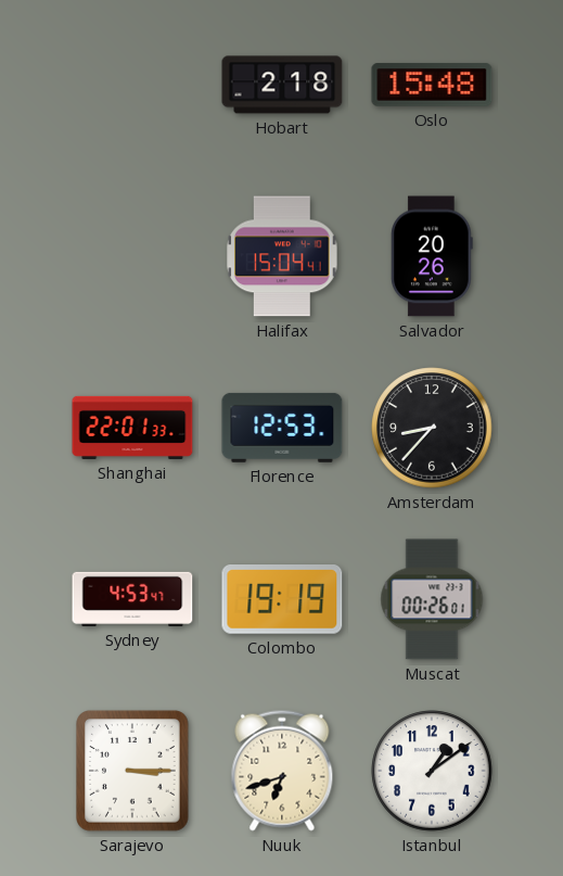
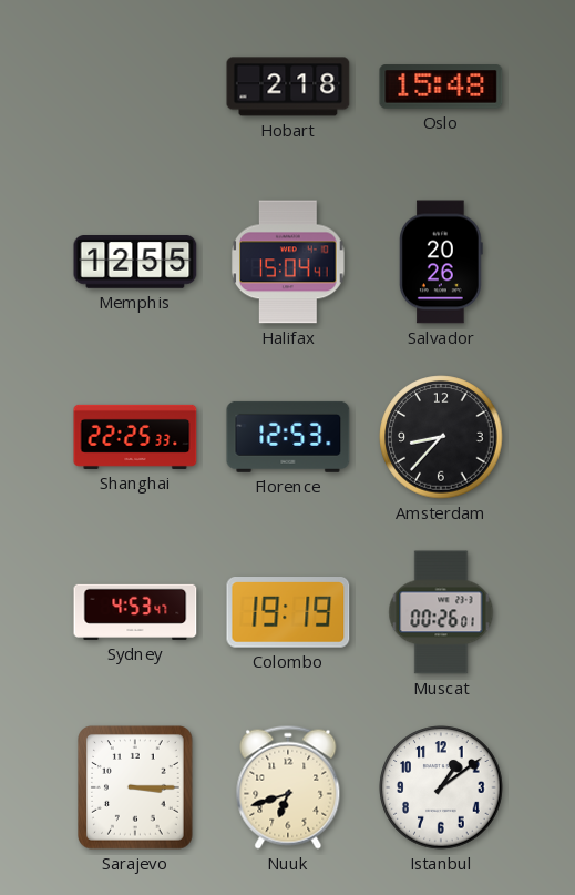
Memphis: none -> 12:55 (135, 263)
Shanghai: 22:01 -> 22:25 (135, 437)
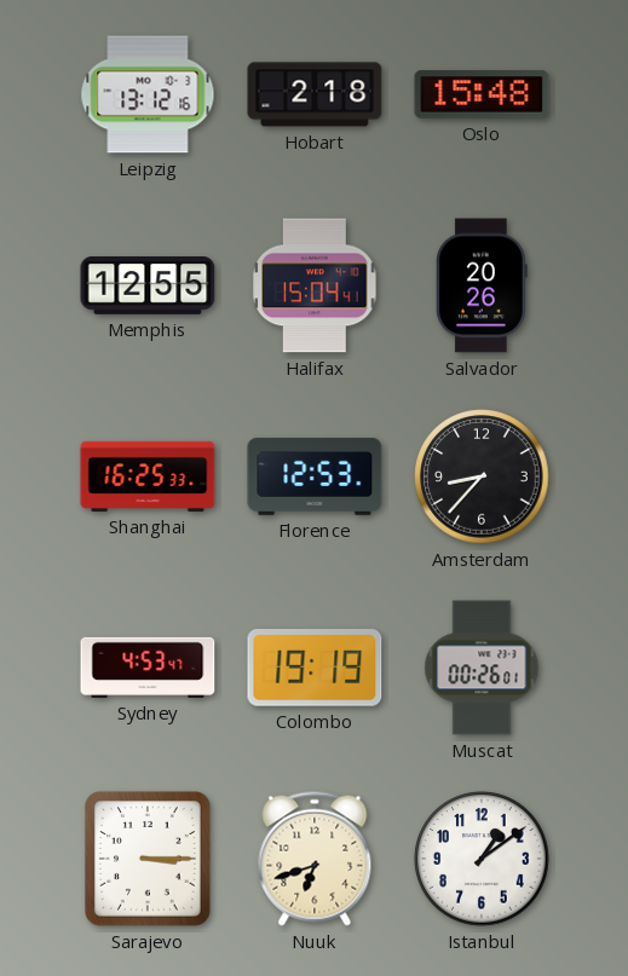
Leipzig: none -> 13:12 (148, 94)
Shanghai: 22:25 -> 16:25 (148, 477)
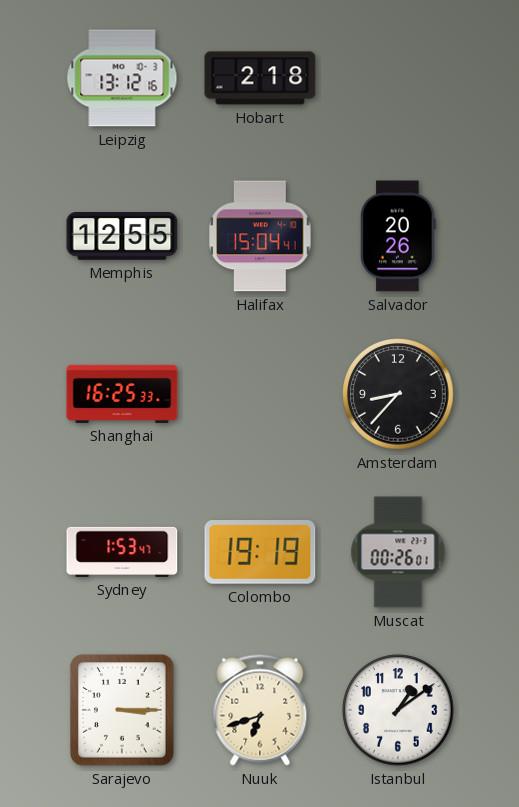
Oslo: 15:48 -> none (482, 94)
Florence: 12:53 -> none (315, 477)
Sydney: 4:53 -> 1:53 (122, 552)
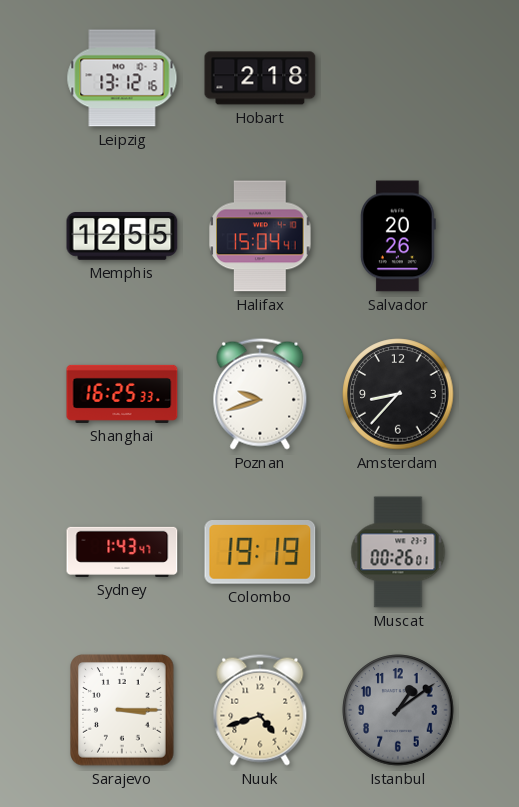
Poznan: none -> 9:42 (260, 394)
Sydney: 1:53 -> 1:43 (122, 552)
Nuuk: 6:42 -> 4:42 (260, 710)
Istanbul dial: white -> grey (398, 710)
